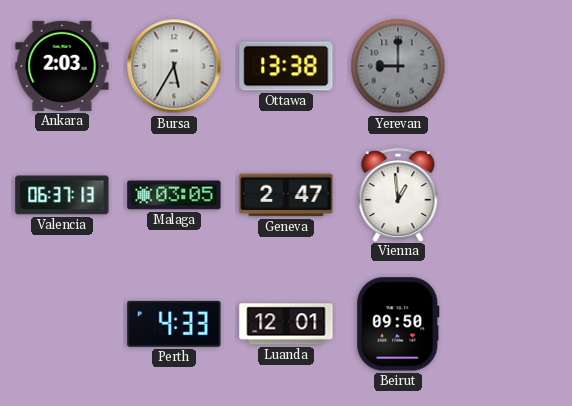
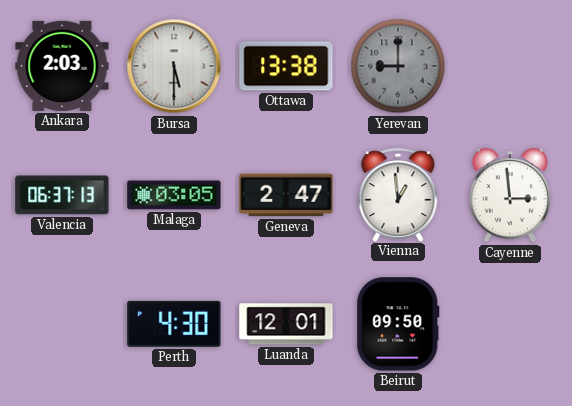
Bursa: 5:35 -> 5:30 (174, 66)
Cayenne: none -> 2:59 (510, 196)
Perth: 4:33 -> 4:30 (174, 324)
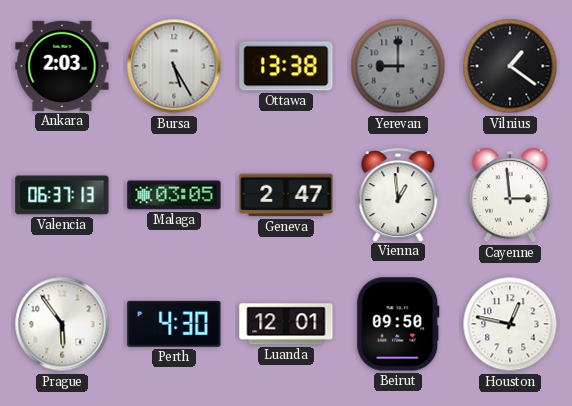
Bursa: 5:30 -> 5:25 (174, 66)
Vilnius: none -> 1:21 (510, 66)
Prague: none -> 5:54 (62, 324)
Houston: none -> 12:47 (510, 324)
